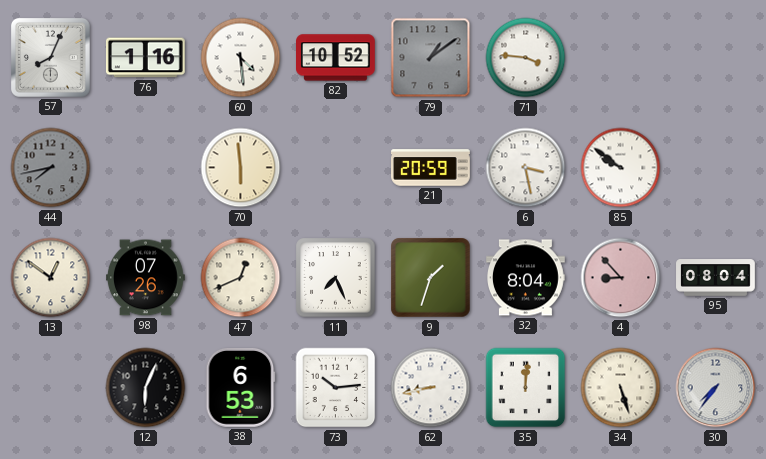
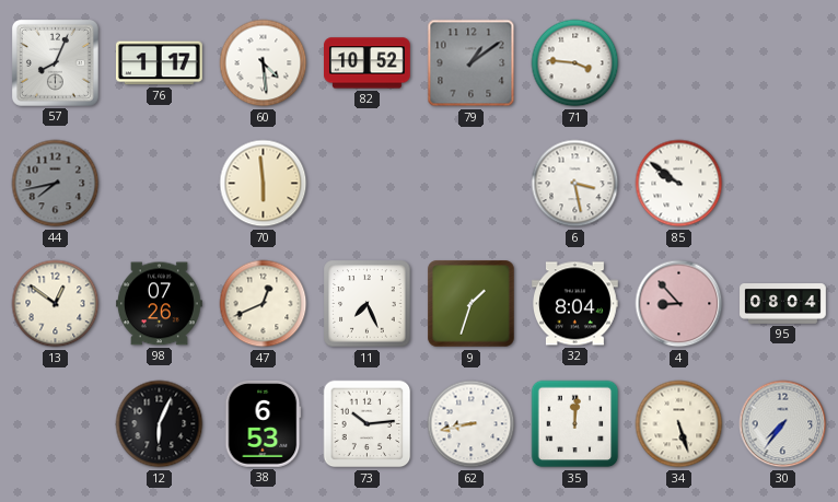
76: 1:16 -> 1:17 (159, 63)
21: 20:59 -> none (431, 168)
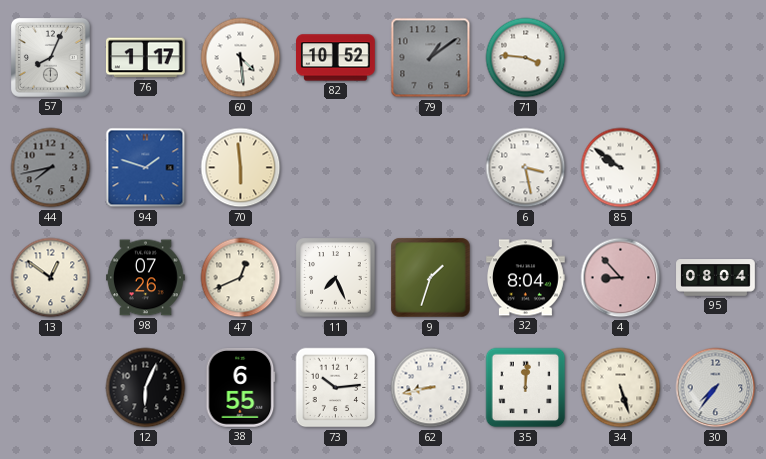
94: none -> 1:48 (146, 168)
38: 6:53 -> 6:55 (241, 388)
